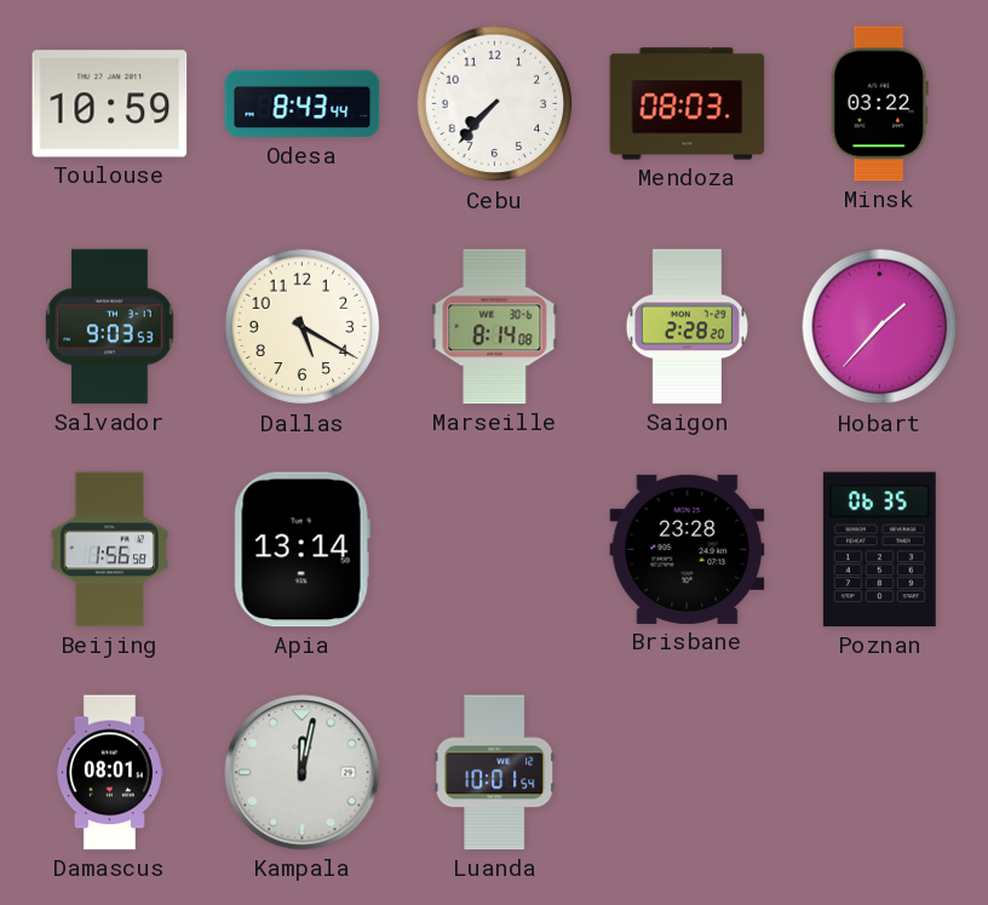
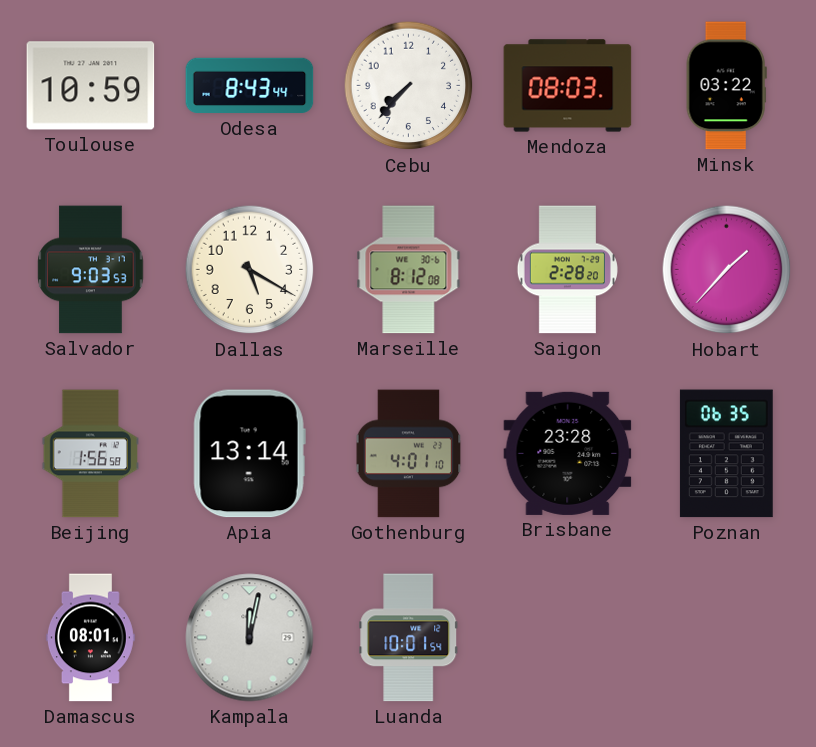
Marseille: 8:14 -> 8:12 (409, 270)
Gothenburg: none -> 4:01 (409, 454)
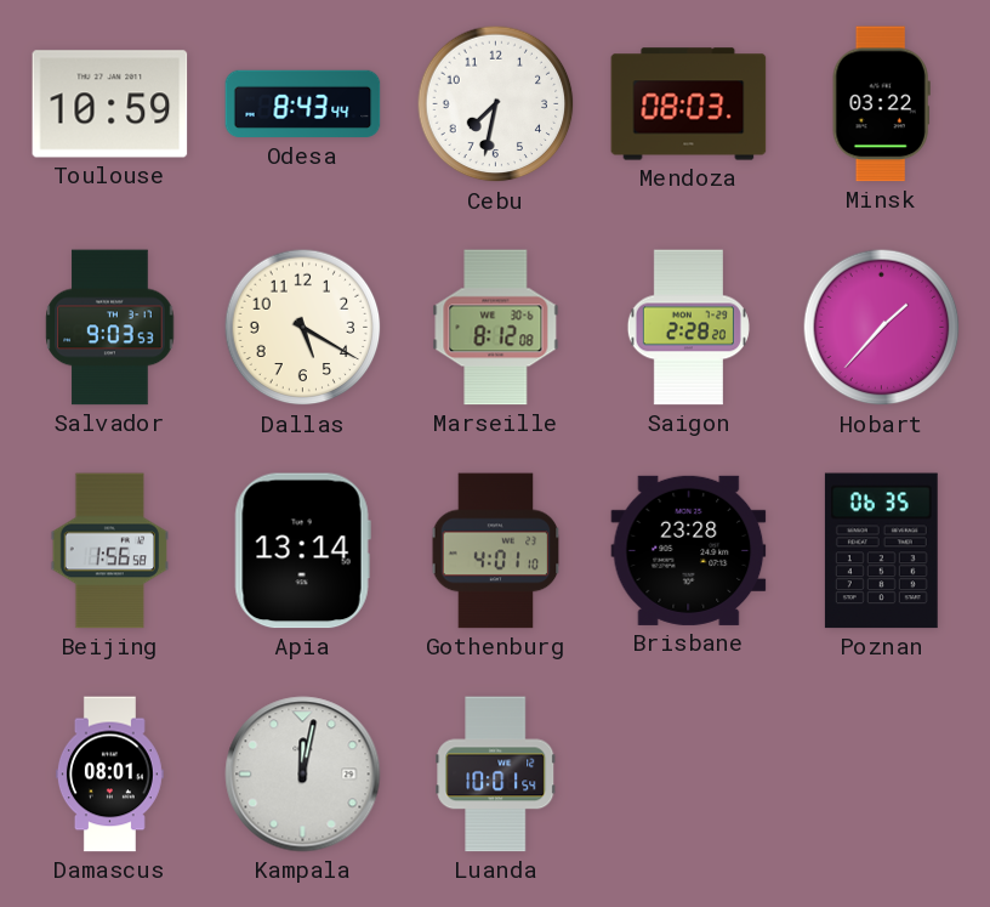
Cebu: 7:37 -> 7:32 (496, 104)
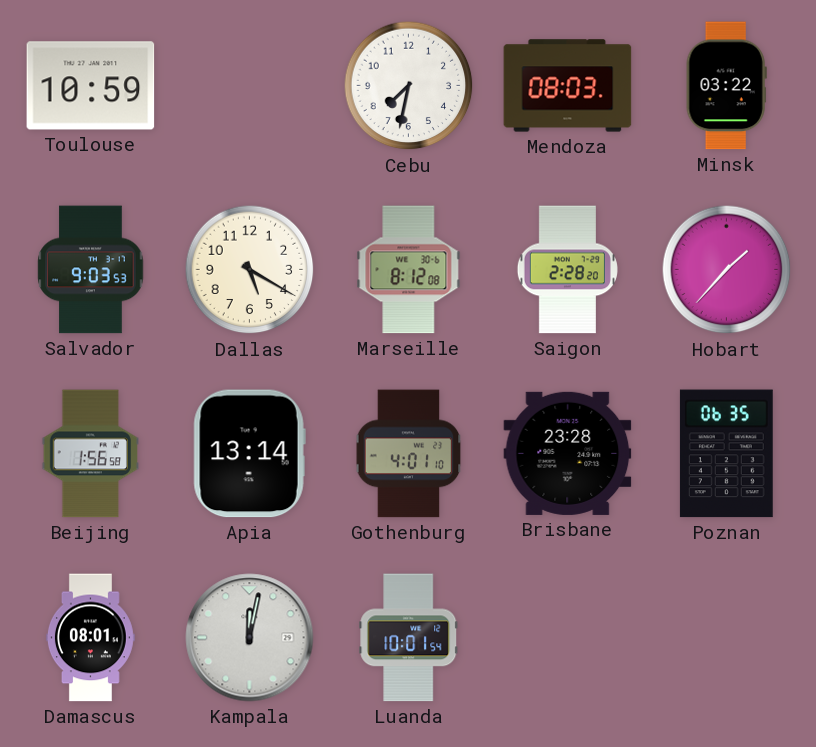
Odesa: 8:43 -> none (303, 104)
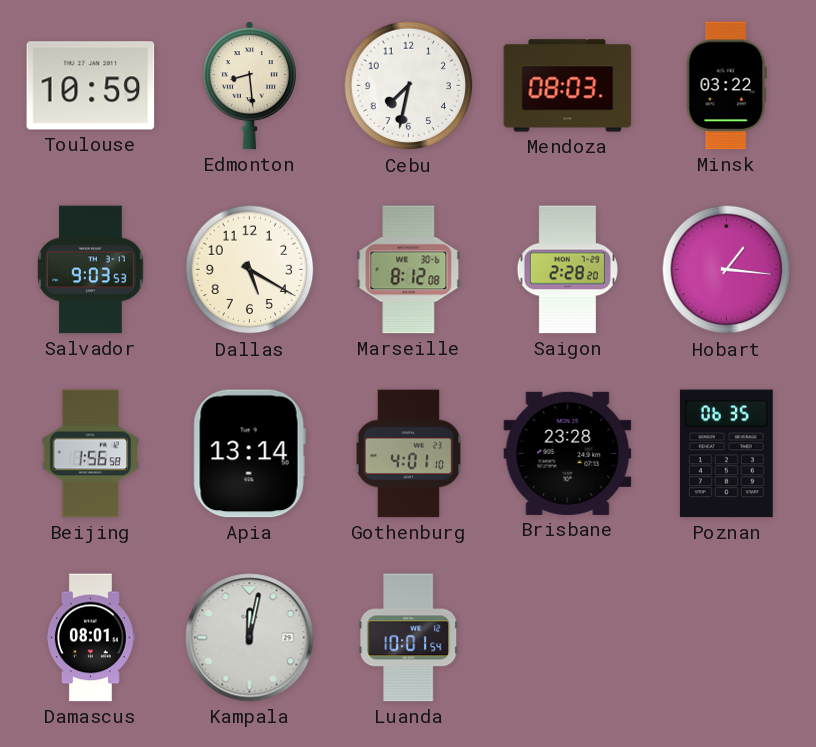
Edmonton: none -> 8:29 (249, 86)
Hobart: 1:37 -> 1:16 (727, 270)
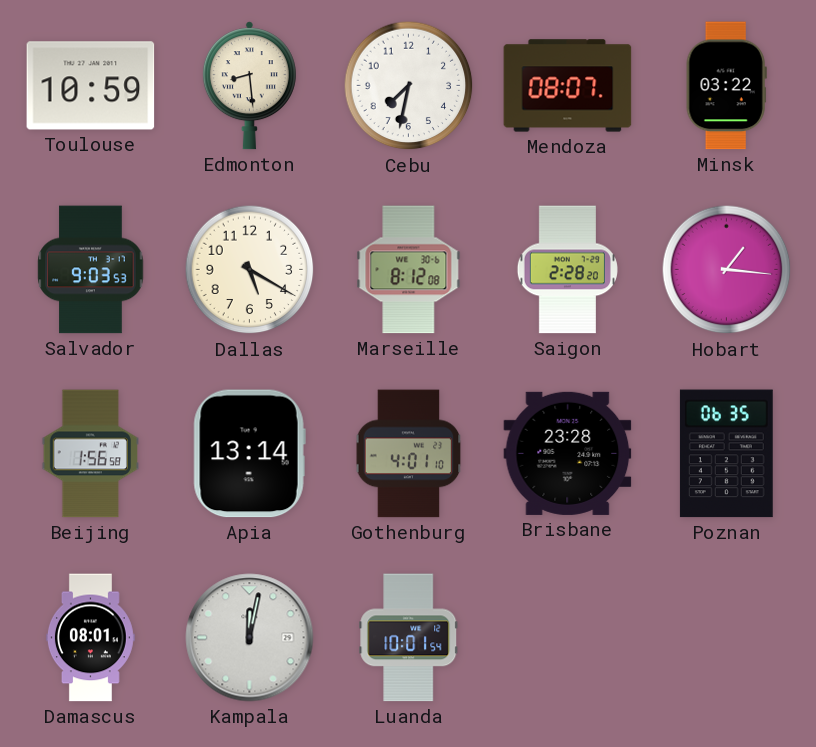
Mendoza: 08:03 -> 08:07 (568, 86)
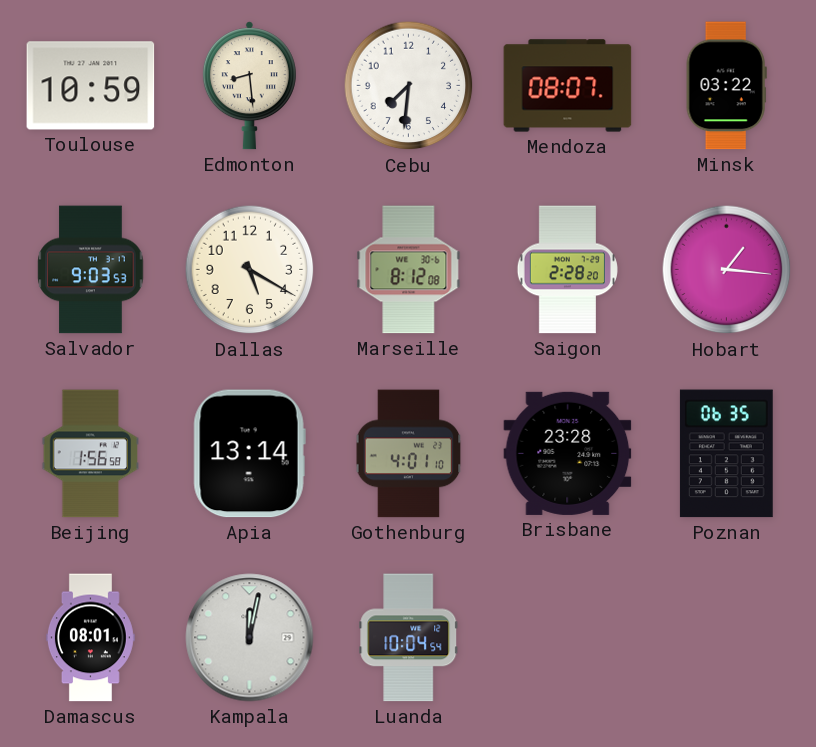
Cebu: 7:32 -> 7:31 (409, 86)
Luanda: 10:01 -> 10:04 (409, 638)
